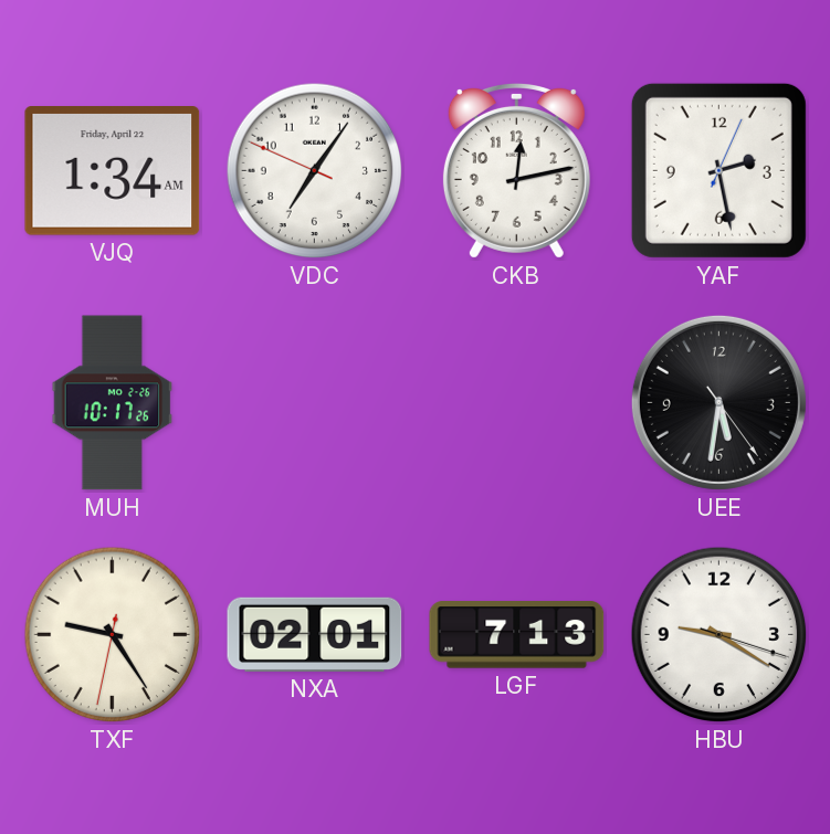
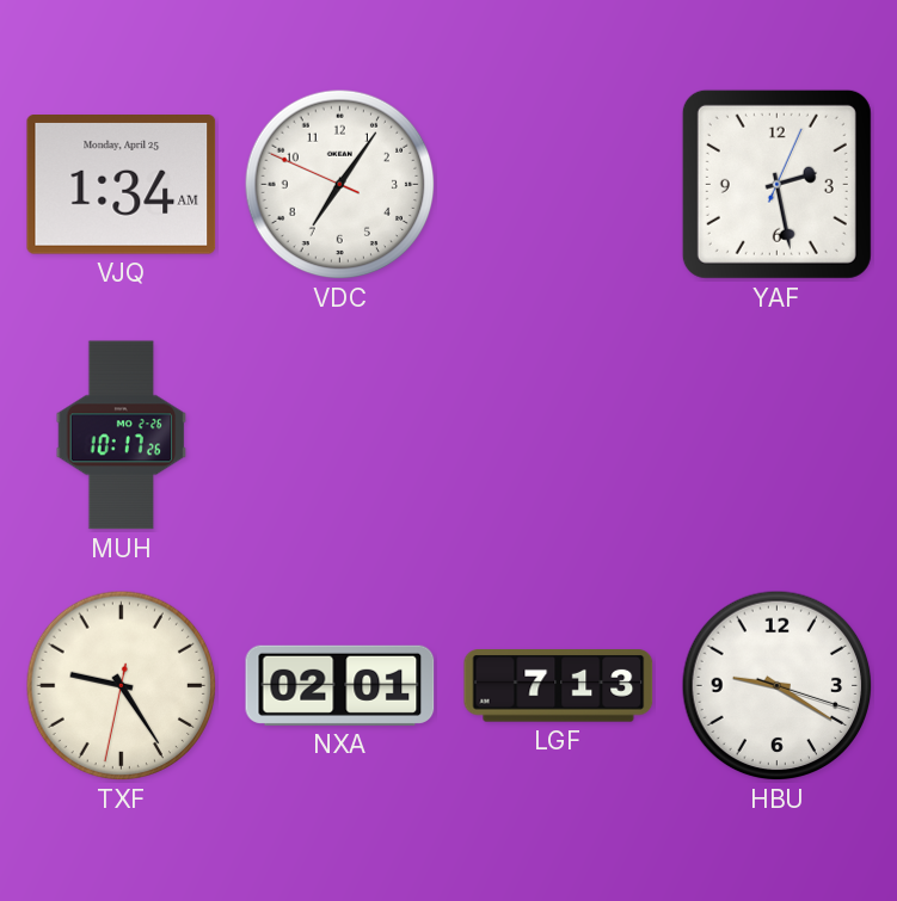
VJQ date: Friday, April 22 -> Monday, April 25 (122, 185)
CKB: 12:13 -> none (516, 170)
UEE: 5:31 -> none (718, 402)
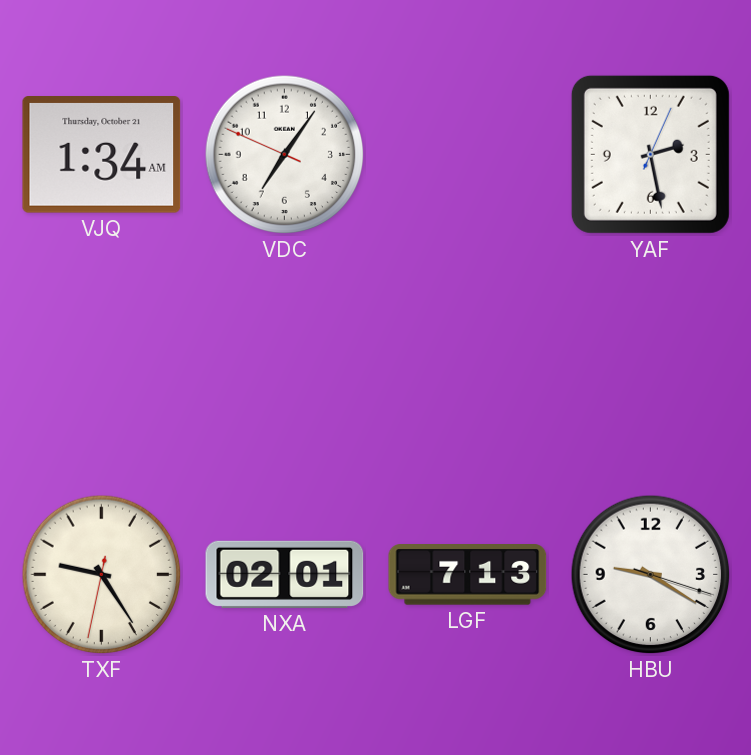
VJQ date: Monday, April 25 -> Thursday, October 21 (102, 155)
MUH: 10:17 -> none (122, 436)
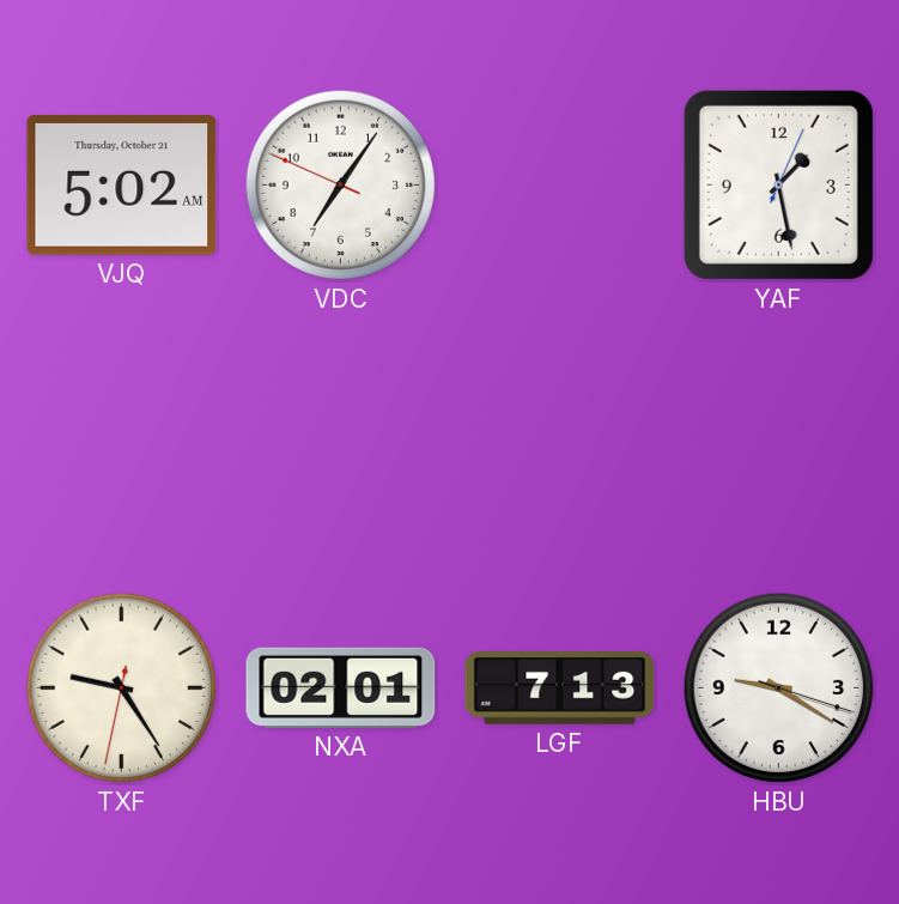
VJQ: 1:34 -> 5:02 (122, 186)
YAF: 2:28 -> 1:28 (778, 184)
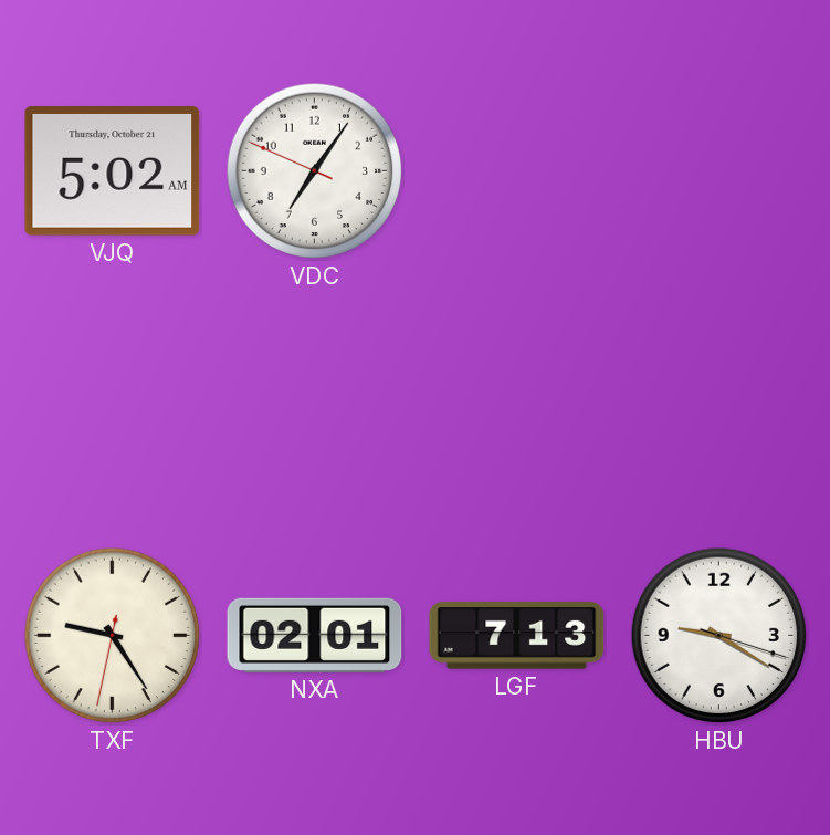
YAF: 1:28 -> none (778, 184)
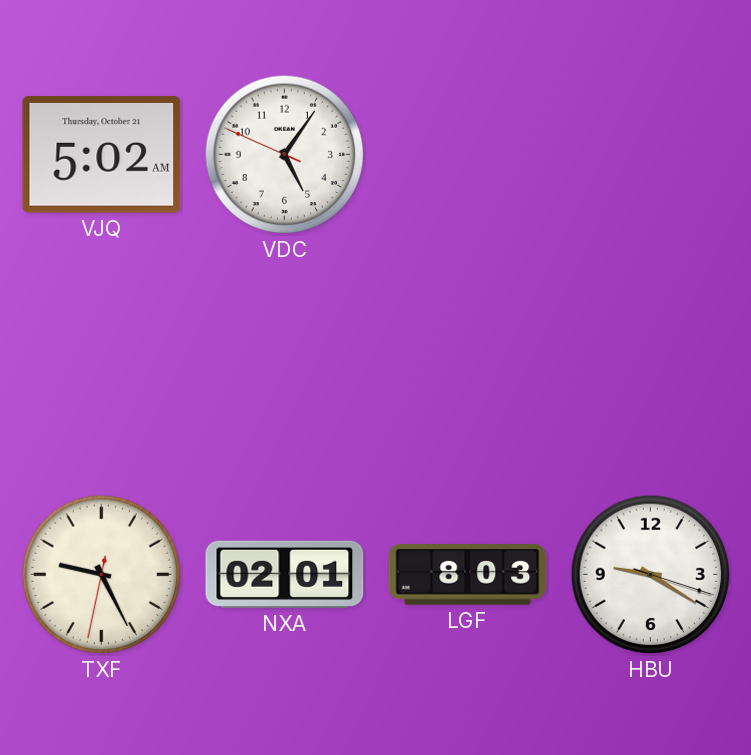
VDC: 7:05 -> 5:05 (285, 155)
TXF: 9:24 -> 9:25 (102, 575)
LGF: 7:13 -> 8:03 (468, 575)
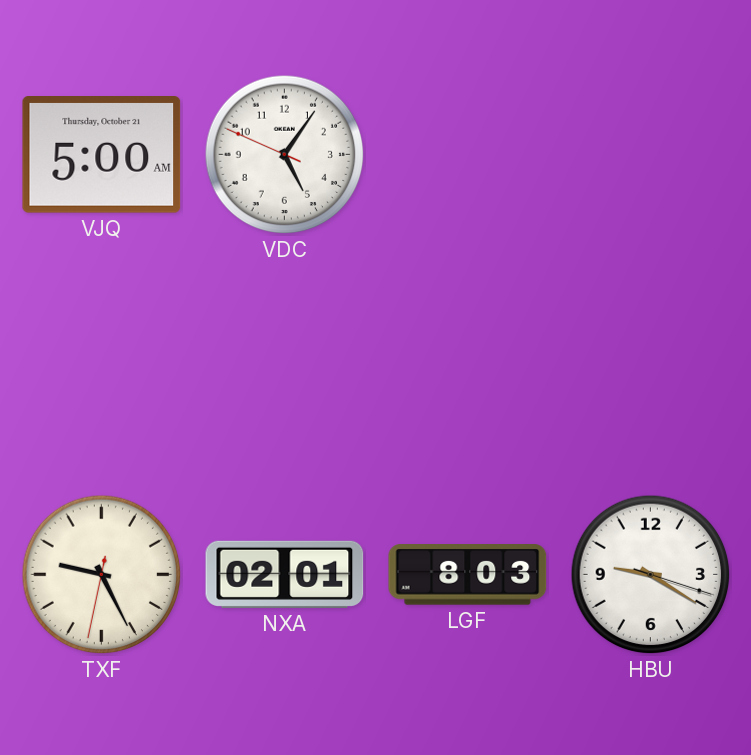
VJQ: 5:02 -> 5:00 (102, 155)
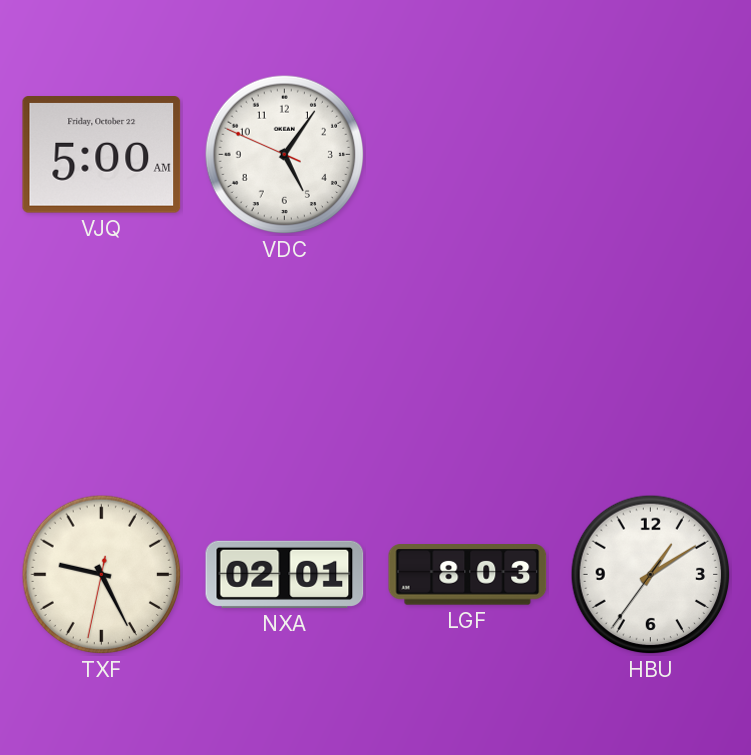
VJQ date: Thursday, October 21 -> Friday, October 22 (102, 155)
HBU: 9:20 -> 1:09 (651, 575)
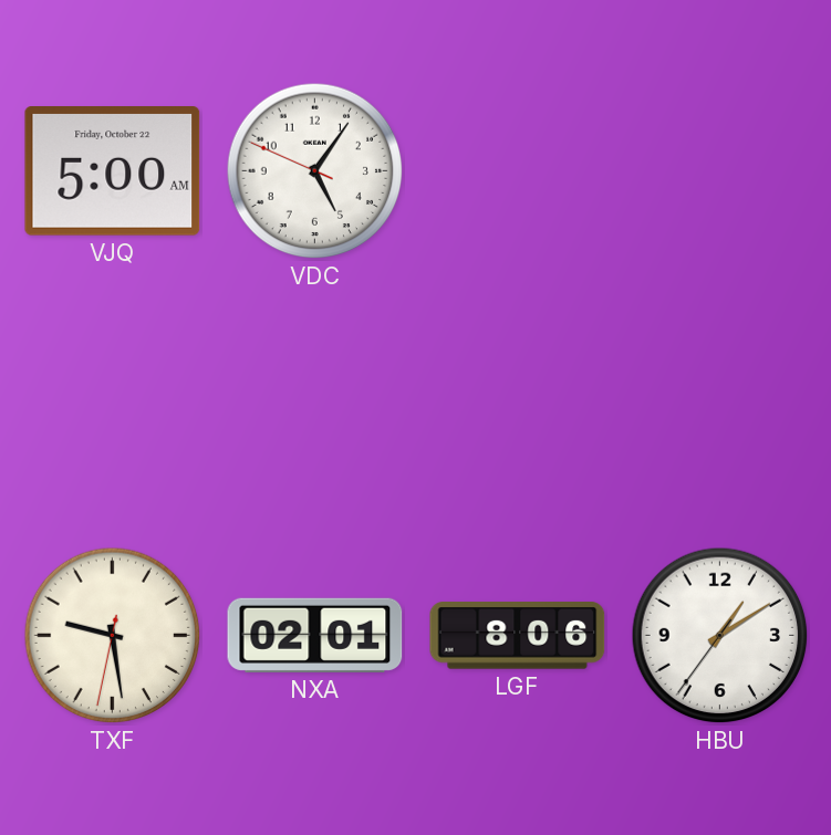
TXF: 9:25 -> 9:28 (113, 636)
LGF: 8:03 -> 8:06 (518, 636)
